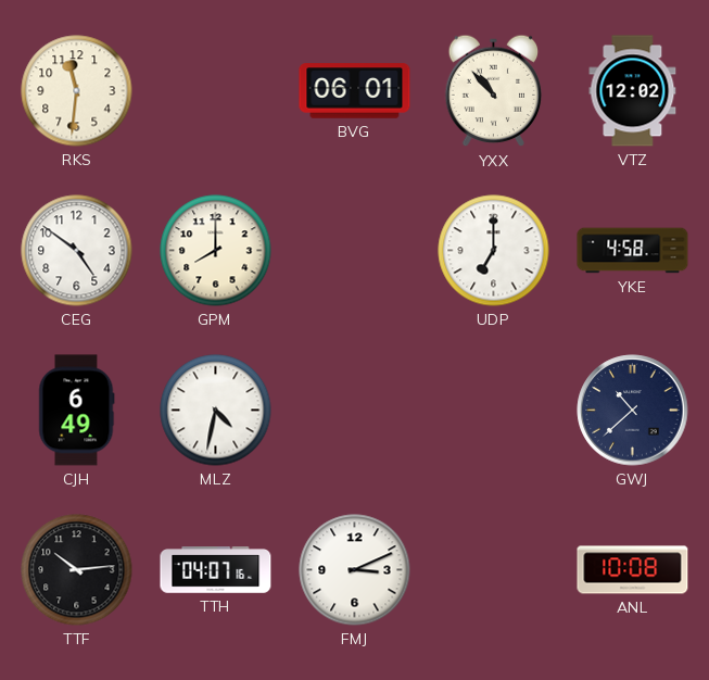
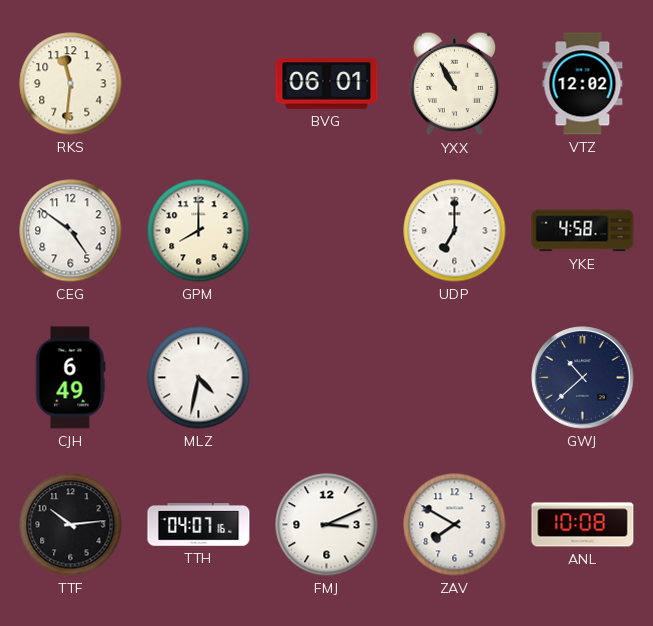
YXX: 10:53 -> 10:55 (455, 84)
ZAV: none -> 7:50 (455, 525)
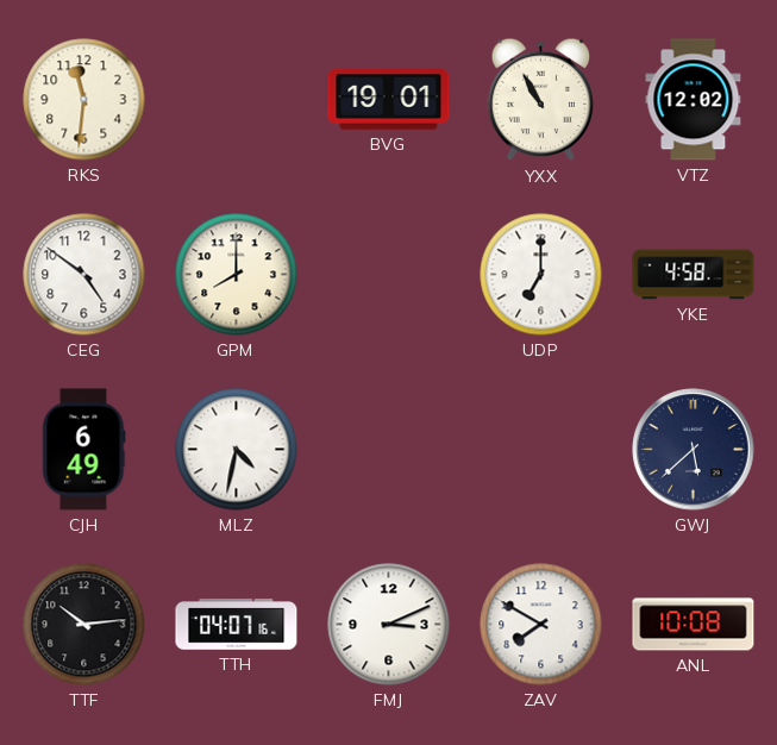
BVG: 06:01 -> 19:01 (389, 100)
GWJ: 10:38 -> 5:38 (694, 450)
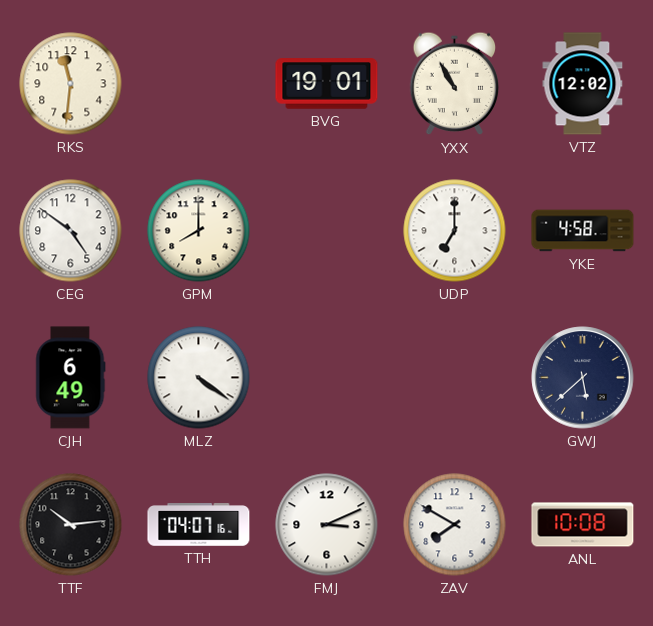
MLZ: 4:32 -> 4:21 (199, 378)
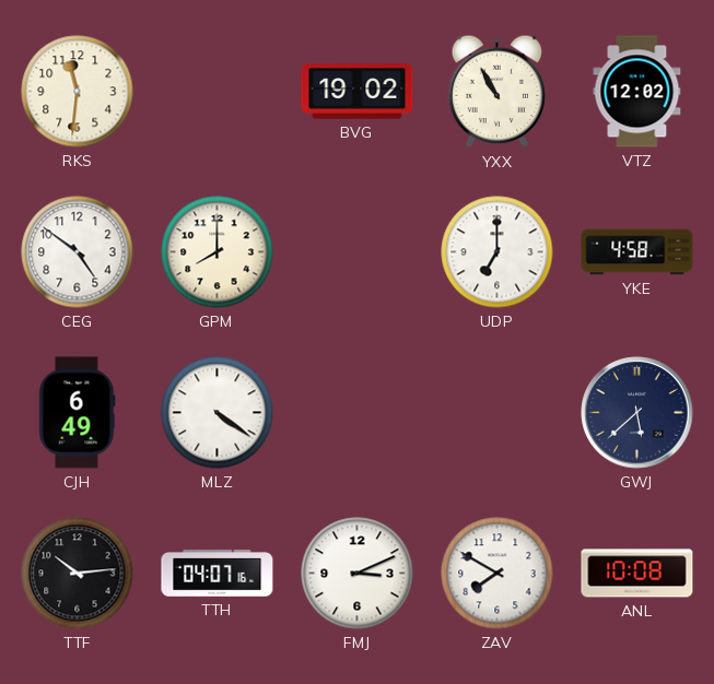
BVG: 19:01 -> 19:02 (358, 92)
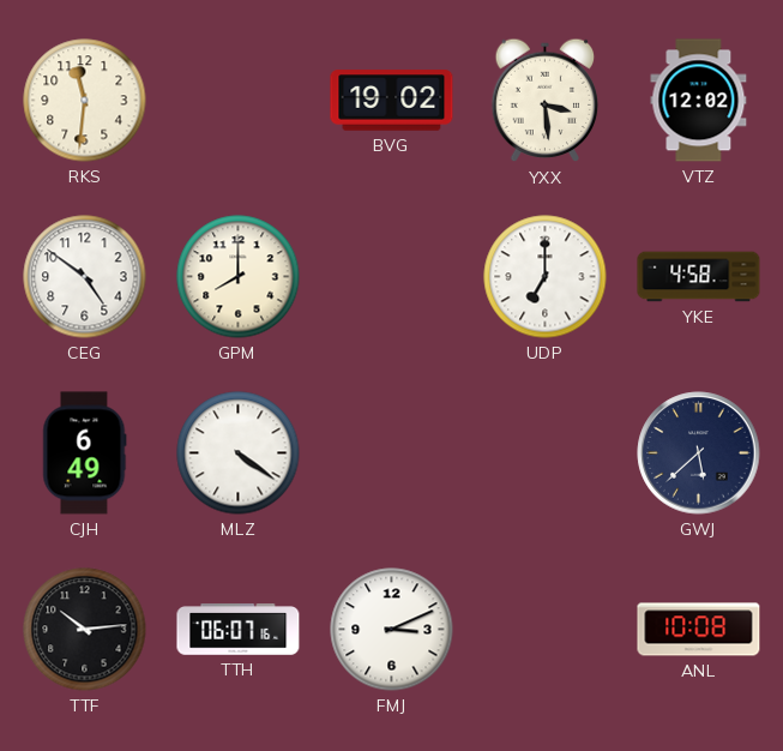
YXX: 10:55 -> 3:29 (546, 101)
TTH: 04:07 -> 06:07 (239, 630)
ZAV: 7:50 -> none (498, 574)
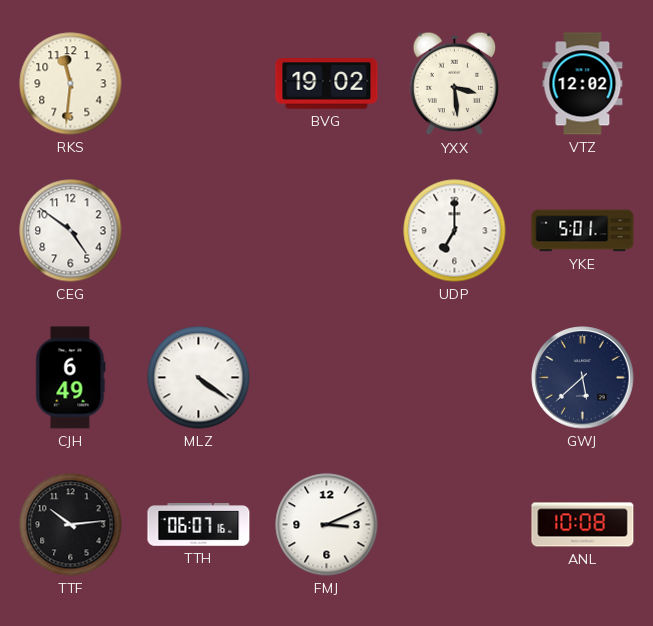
GPM: 8:00 -> none (239, 277)
YKE: 4:58 -> 5:01 (583, 231)
